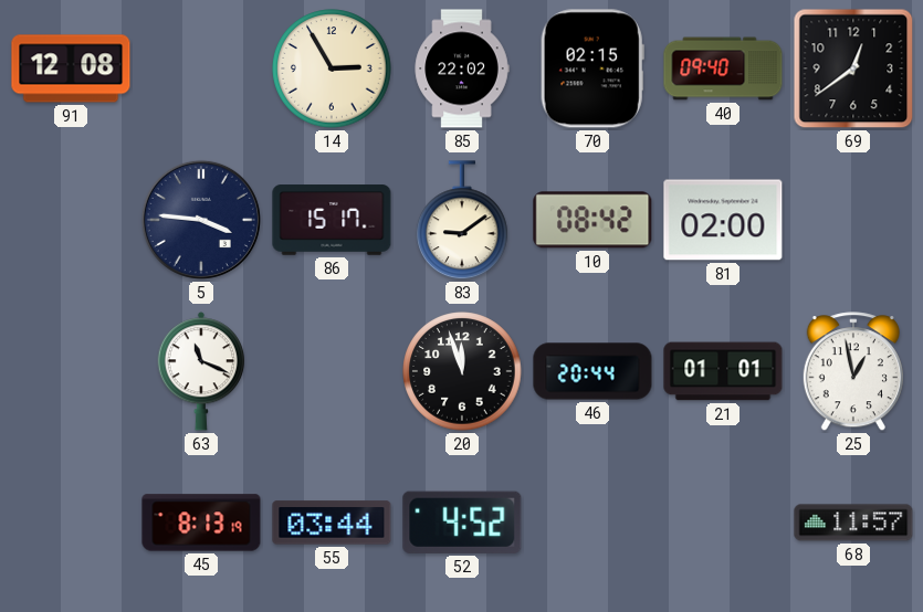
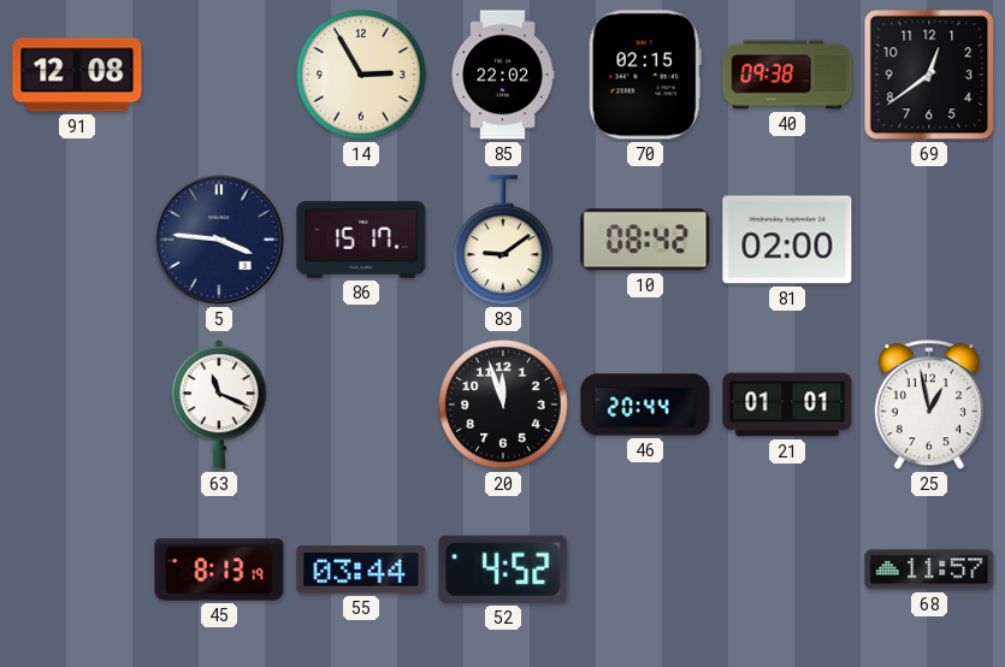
40: 09:40 -> 09:38 (787, 75)
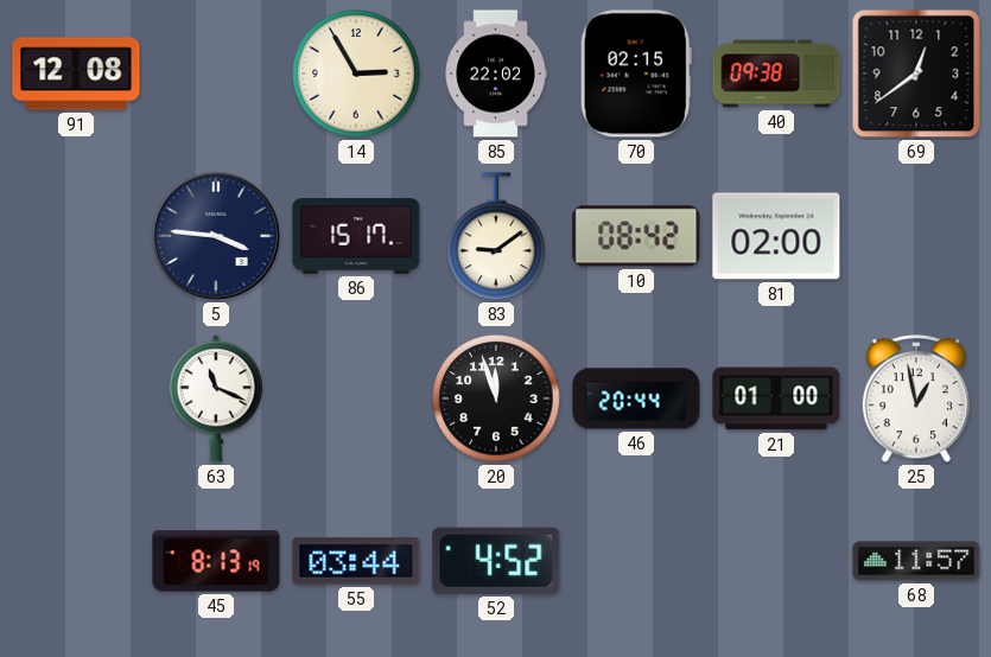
21: 01:01 -> 01:00 (776, 398)
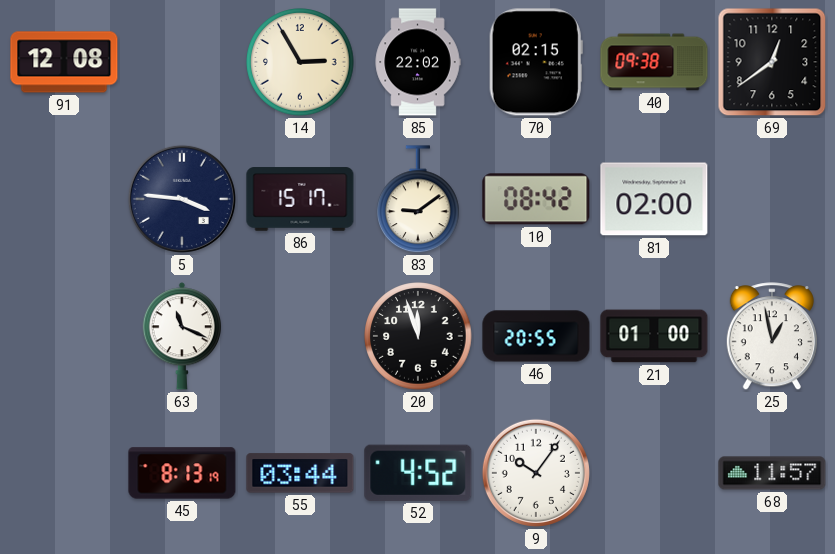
46: 20:44 -> 20:55 (536, 336)
9: none -> 10:06 (536, 473)
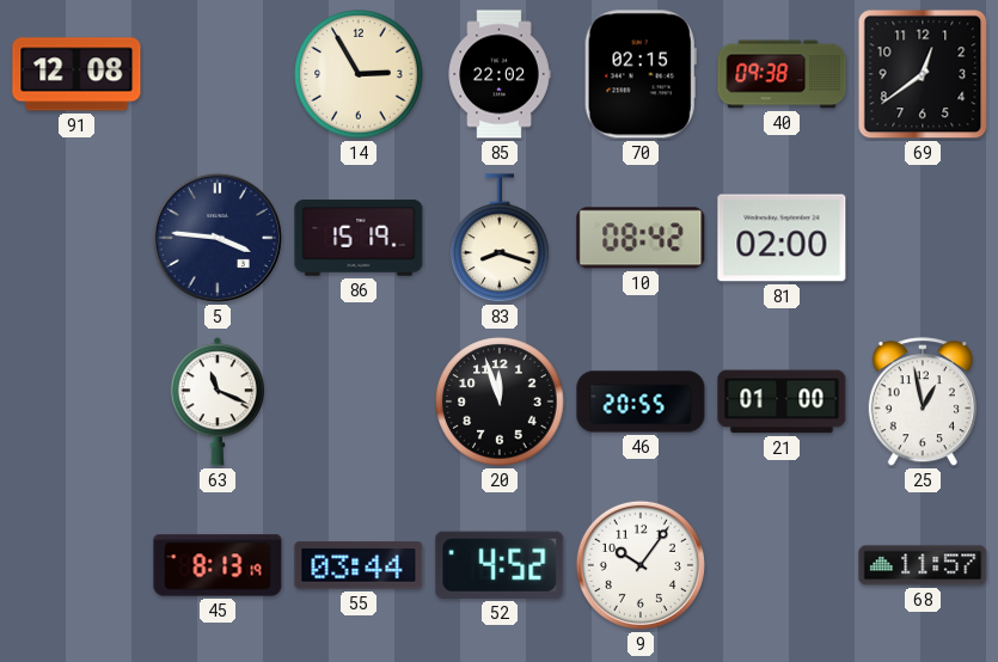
86: 15:17 -> 15:19 (359, 238)
83: 9:09 -> 8:18 (501, 239)
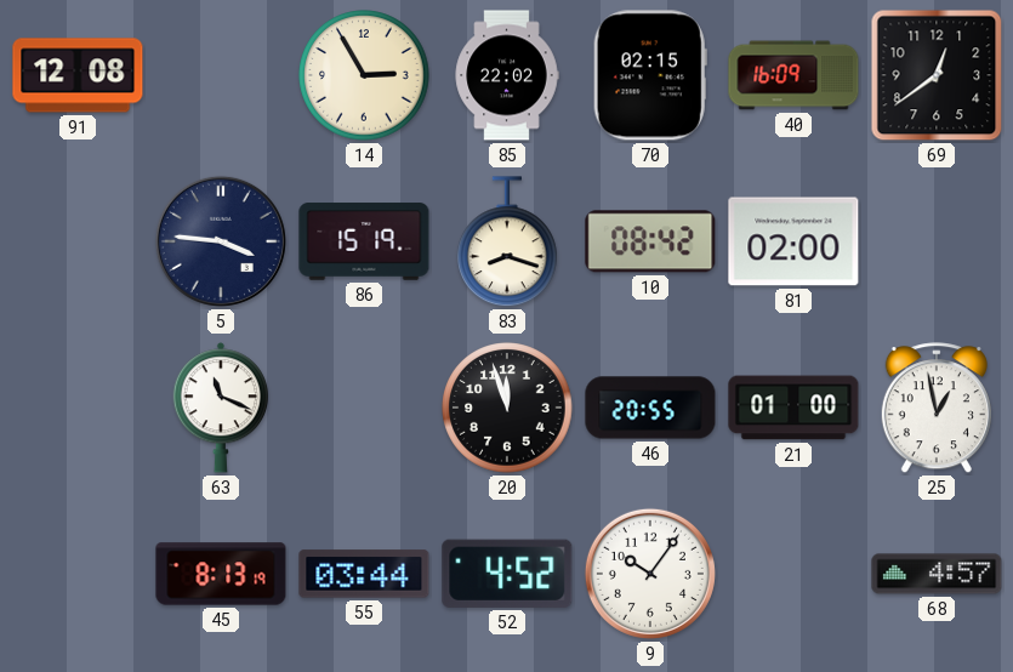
40: 09:38 -> 16:09 (793, 75)
68: 11:57 -> 4:57 (937, 574)
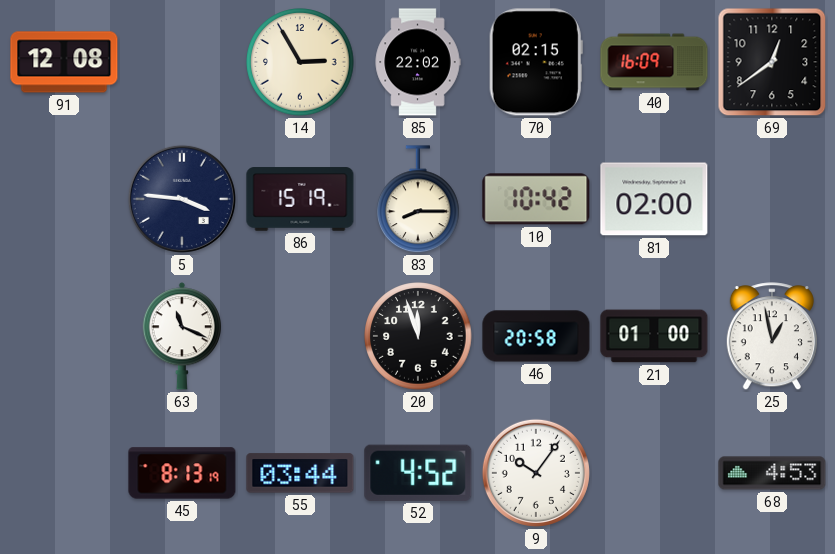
83: 8:18 -> 8:15 (419, 200)
10: 08:42 -> 10:42 (536, 199)
46: 20:55 -> 20:58 (536, 336)
68: 4:57 -> 4:53 (772, 473)
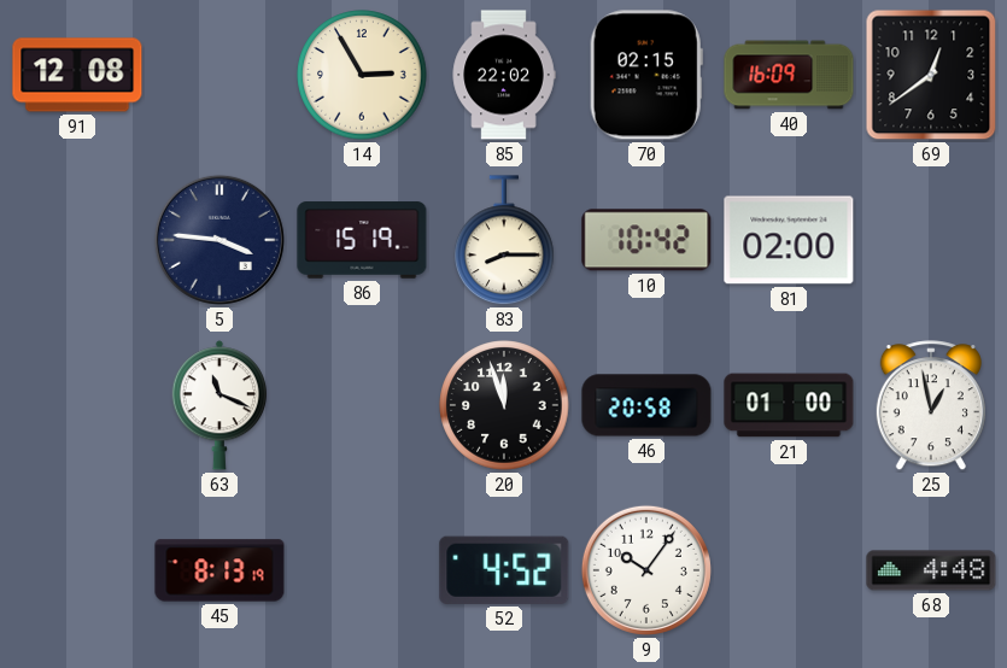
55: 03:44 -> none (300, 473)
68: 4:53 -> 4:48 (931, 570)
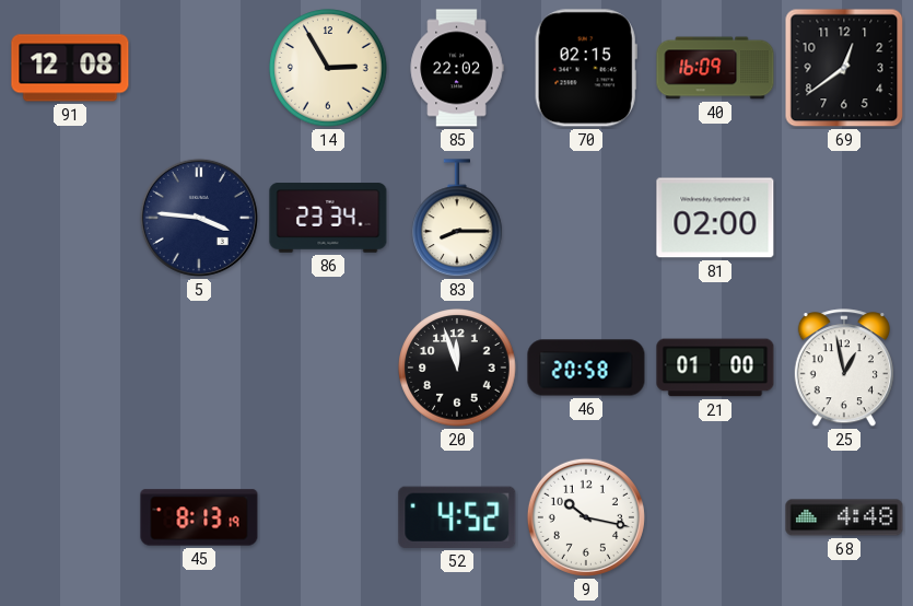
86: 15:19 -> 23:34 (328, 218)
10: 10:42 -> none (646, 240)
63: 11:19 -> none (218, 405)
9: 10:06 -> 10:17 (586, 517)
